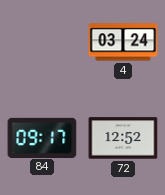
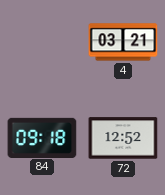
4: 03:24 -> 03:21 (123, 42)
84: 09:17 -> 09:18 (42, 137)
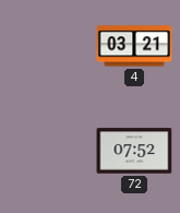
84: 09:18 -> none (42, 137)
72: 12:52 -> 07:52 (134, 151)
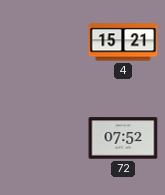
4: 03:21 -> 15:21 (123, 42)
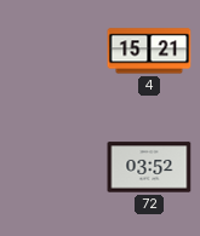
72: 07:52 -> 03:52 (149, 167)
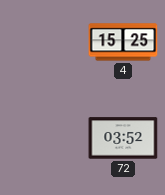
4: 15:21 -> 15:25 (123, 42)
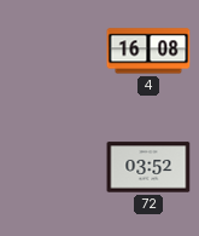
4: 15:25 -> 16:08 (148, 51)
